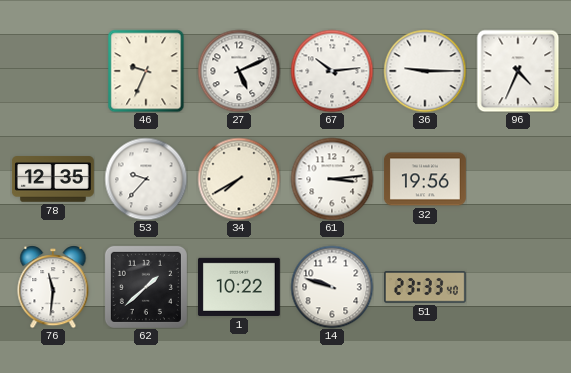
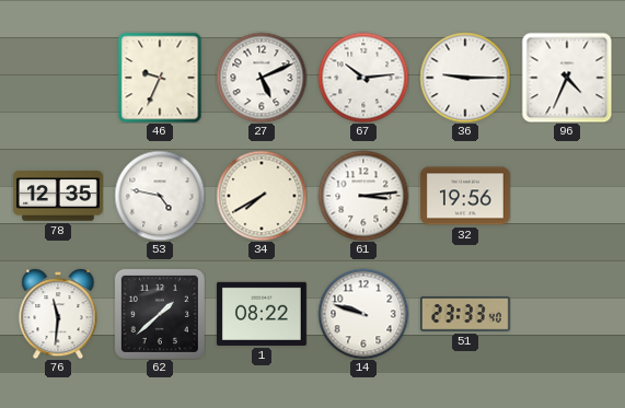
53: 9:37 -> 4:47 (160, 196)
1: 10:22 -> 08:22 (262, 314)
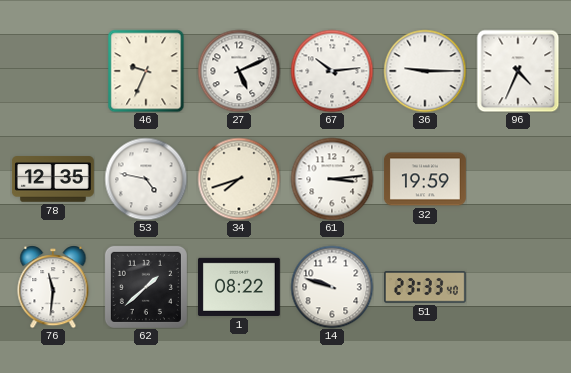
34: 7:40 -> 7:42 (239, 179)
32: 19:56 -> 19:59 (425, 179)
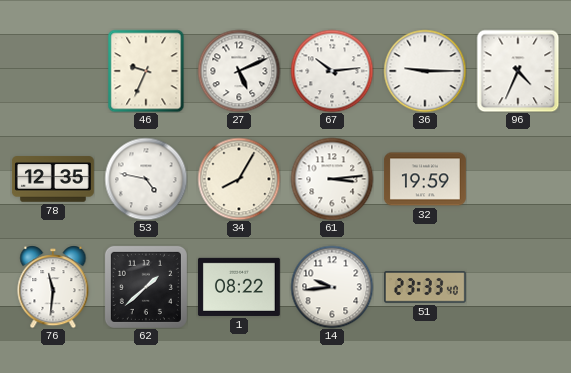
34: 7:42 -> 8:05 (239, 179)
14: 9:48 -> 9:44 (332, 287)
